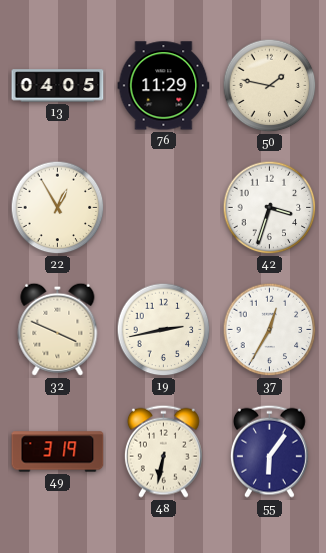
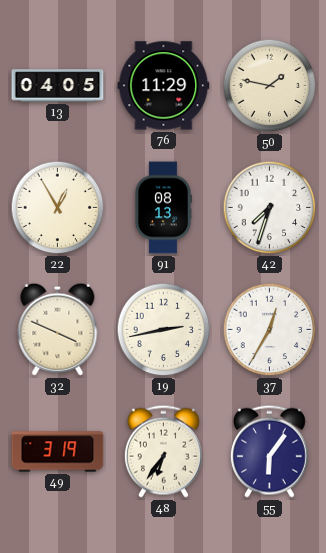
91: none -> 08:13 (162, 208)
42: 3:33 -> 7:33 (270, 208)
48: 6:32 -> 6:36 (163, 451)
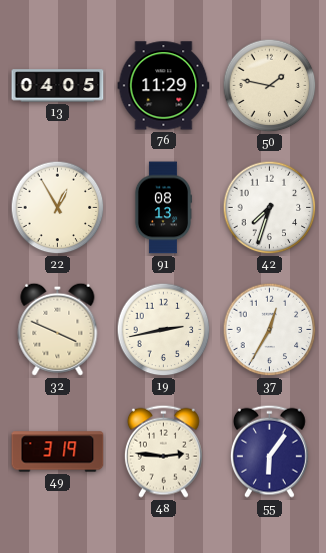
48: 6:36 -> 2:46 (163, 451)
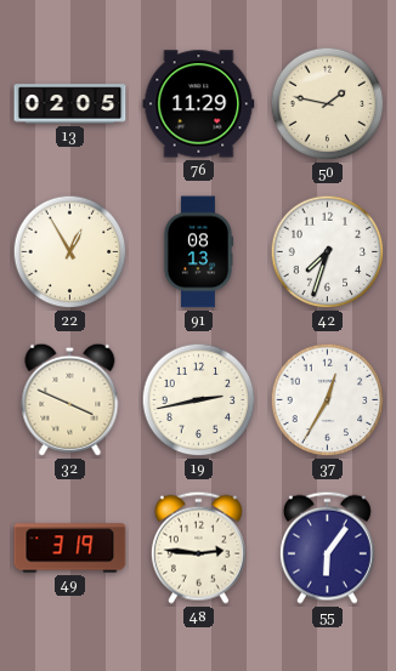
13: 04:05 -> 02:05 (70, 104)
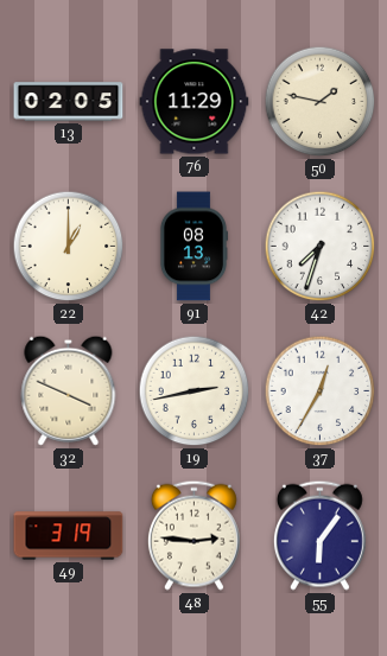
22: 12:55 -> 1:00 (69, 247)
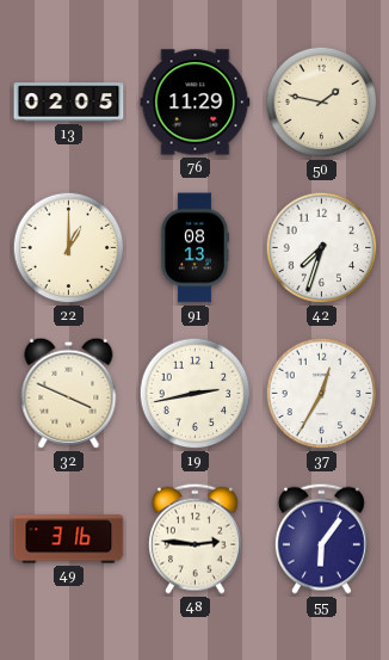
49: 3:19 -> 3:16 (69, 539)
